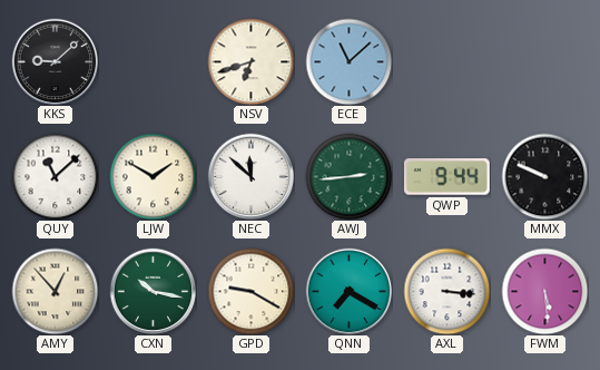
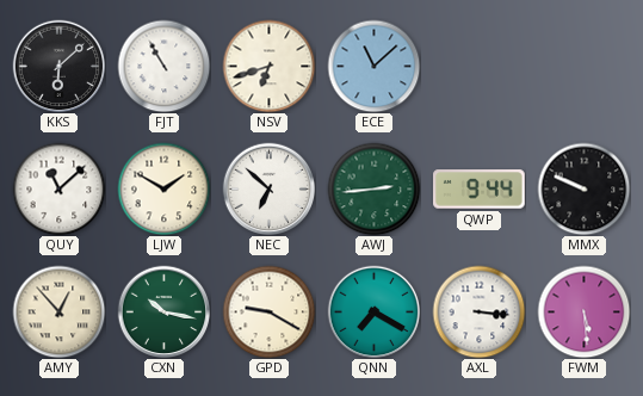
KKS: 9:08 -> 6:08 (58, 66)
FJT: none -> 10:55 (163, 66)
NEC: 11:52 -> 6:52 (268, 188)
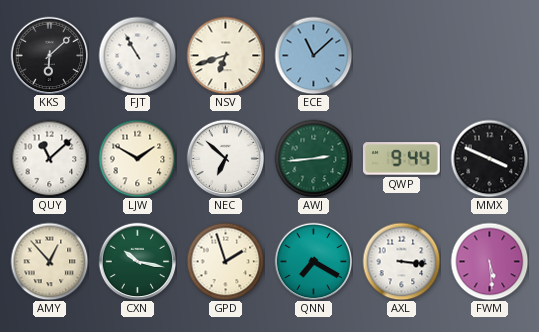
MMX: 9:49 -> 3:49 (489, 158)
GPD: 9:20 -> 1:57 (225, 261)
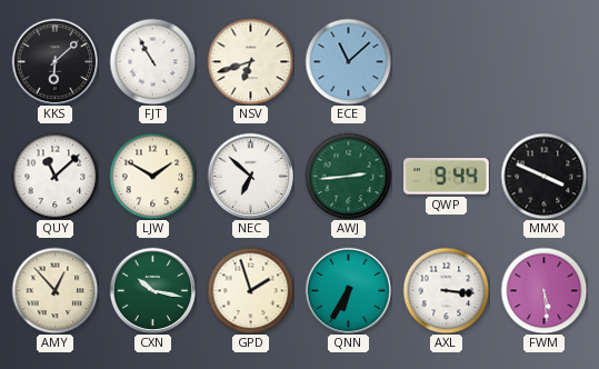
QNN: 7:20 -> 6:35 (348, 290)
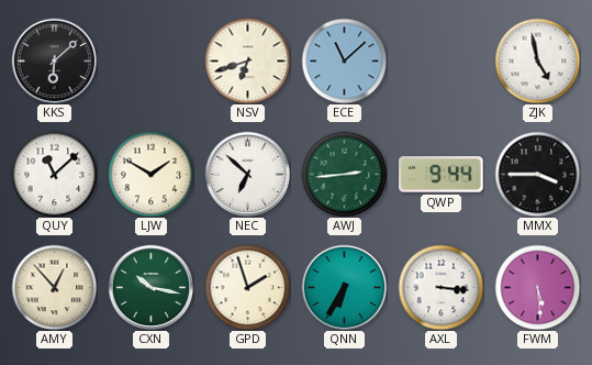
FJT: 10:55 -> none (152, 61)
ZJK: none -> 4:58 (537, 60)
MMX: 3:49 -> 3:45 (537, 174)
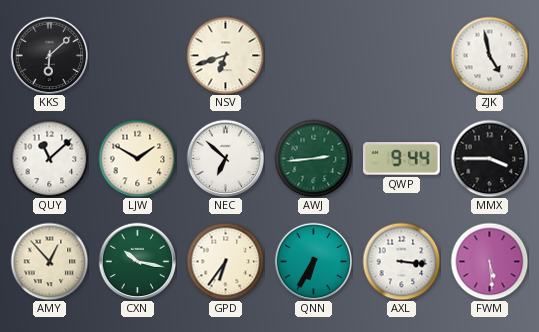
ECE: 11:08 -> none (344, 60)
GPD: 1:57 -> 6:36 (225, 261)
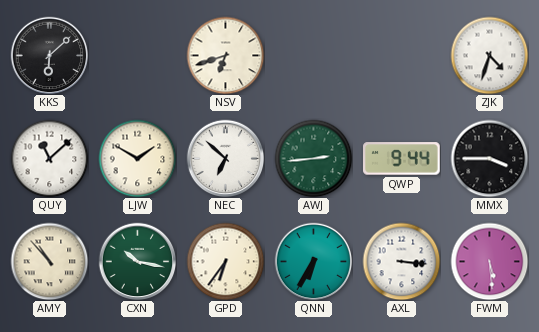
ZJK: 4:58 -> 4:33 (489, 55)
AMY: 12:53 -> 10:53 (49, 261)
